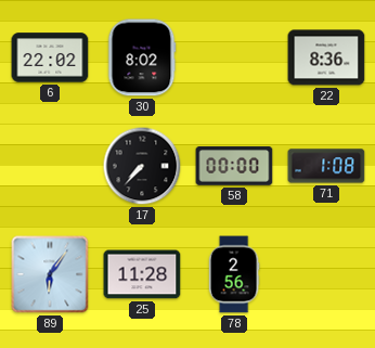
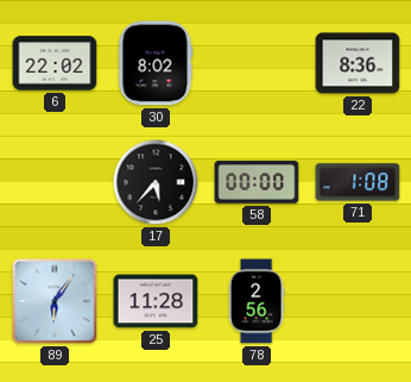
17: 7:37 -> 5:37 (156, 182)
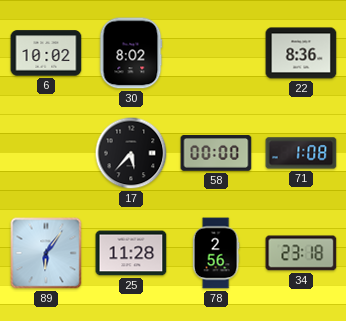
6: 22:02 -> 10:02 (46, 53)
34: none -> 23:18 (301, 253)
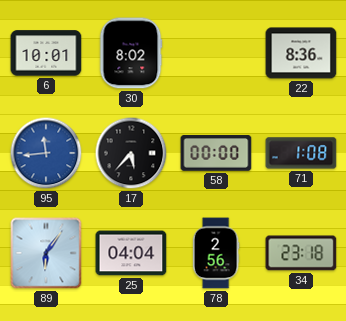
6: 10:02 -> 10:01 (46, 53)
95: none -> 11:44 (46, 153)
25: 11:28 -> 04:04 (131, 253)
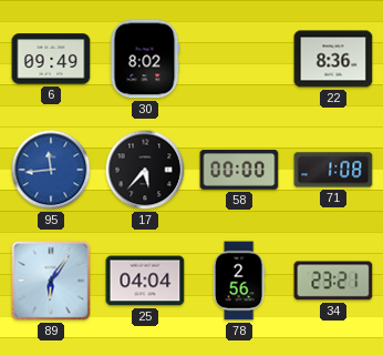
6: 10:01 -> 09:49 (51, 59)
34: 23:18 -> 23:21 (333, 281)
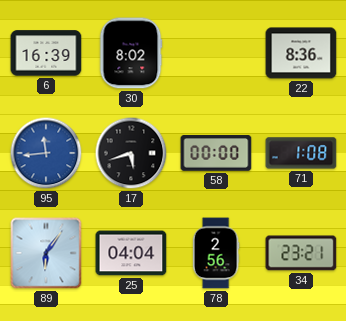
6: 09:49 -> 16:39 (46, 53)
17: 5:37 -> 5:42 (131, 153)
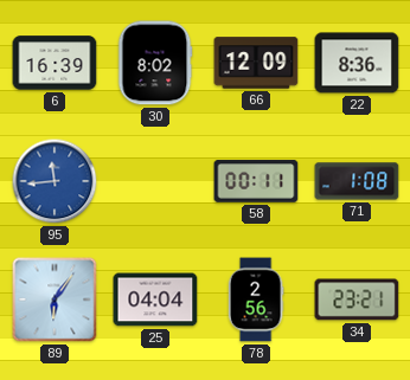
66: none -> 12:09 (256, 63)
17: 5:42 -> none (131, 153)
58: 00:00 -> 00:11 (256, 181)
